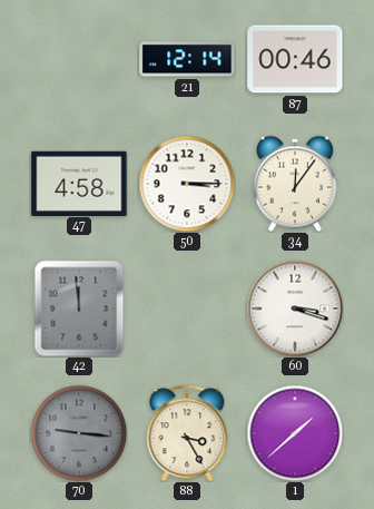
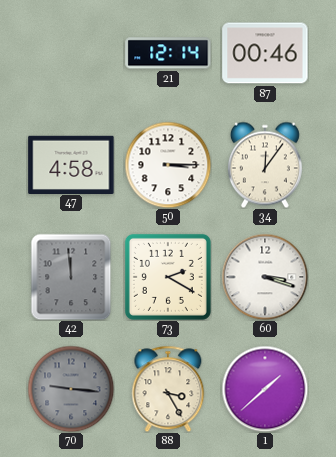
73: none -> 2:20 (168, 277)
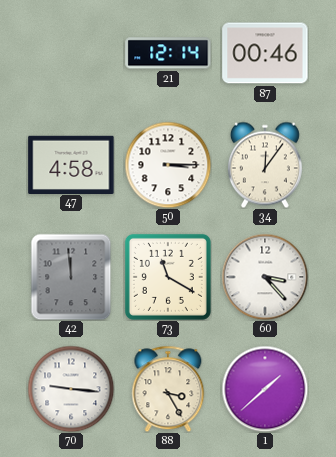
73: 2:20 -> 11:20 (168, 277)
60: 3:18 -> 3:23 (265, 277)
70 dial: grey -> white (71, 389)
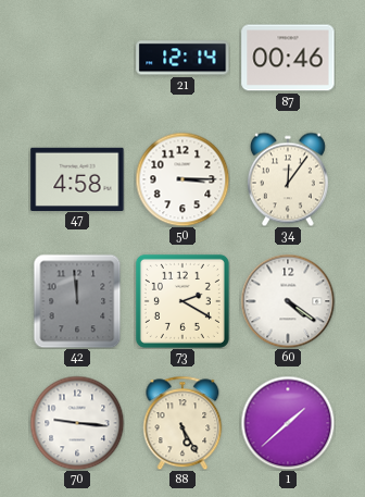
73: 11:20 -> 2:20 (182, 301)
60: 3:23 -> 4:21 (288, 301)
88: 3:25 -> 5:25 (182, 423)
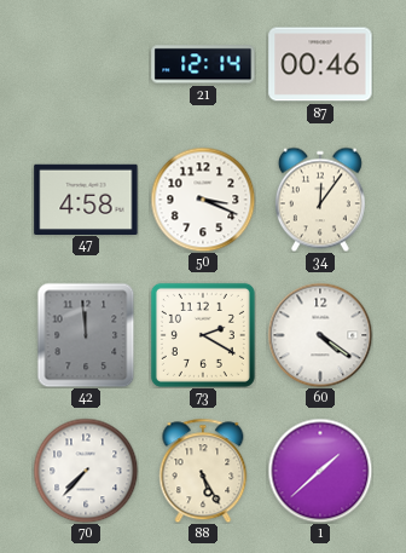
50: 3:15 -> 3:19 (203, 200)
70: 9:16 -> 7:37 (86, 471)
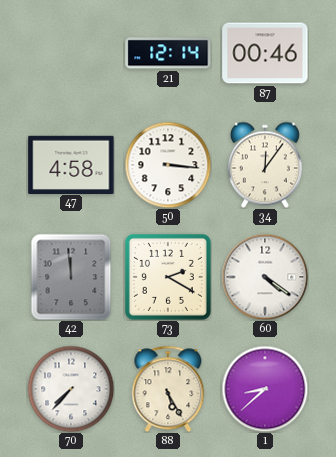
50: 3:19 -> 3:16 (168, 165)
1: 1:38 -> 8:38 (265, 389)
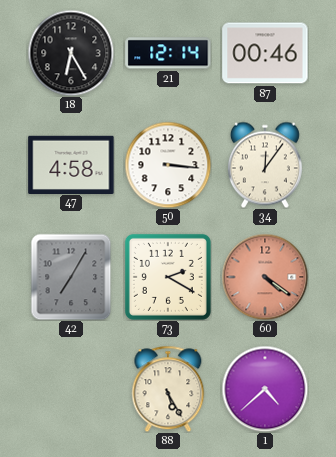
18: none -> 6:25 (71, 53)
42: 11:59 -> 7:05 (71, 277)
60 dial: white -> salmon (265, 277)
70: 7:37 -> none (71, 389)
1: 8:38 -> 4:38 (265, 389)
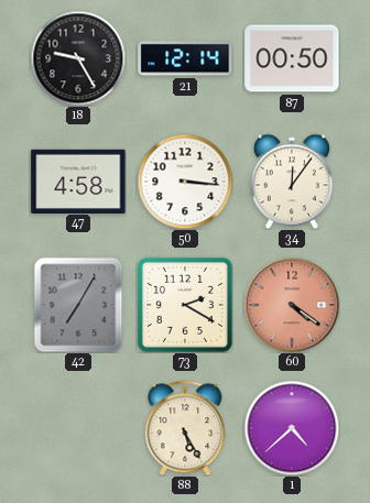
18: 6:25 -> 9:25 (78, 58)
87: 00:46 -> 00:50 (292, 58)
